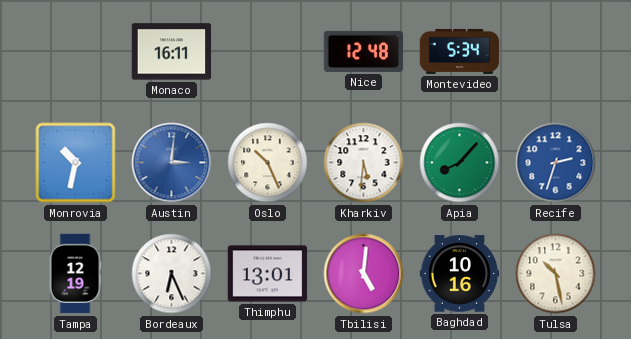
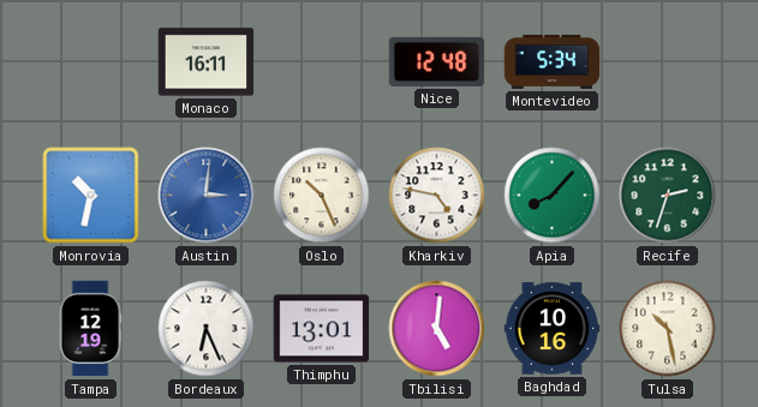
Kharkiv: 5:31 -> 4:47 (437, 196)
Recife dial: blue -> green (668, 196)
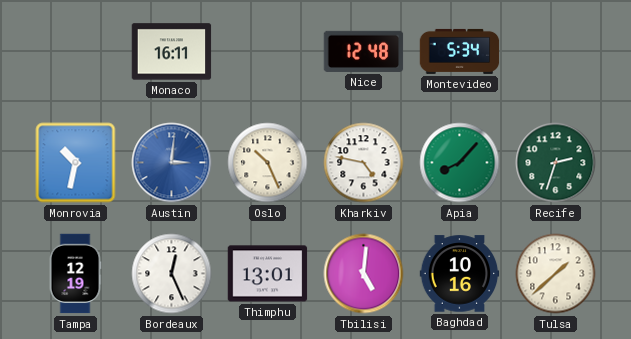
Bordeaux: 6:26 -> 12:26 (172, 274)
Tulsa: 10:28 -> 1:38 (556, 274)
